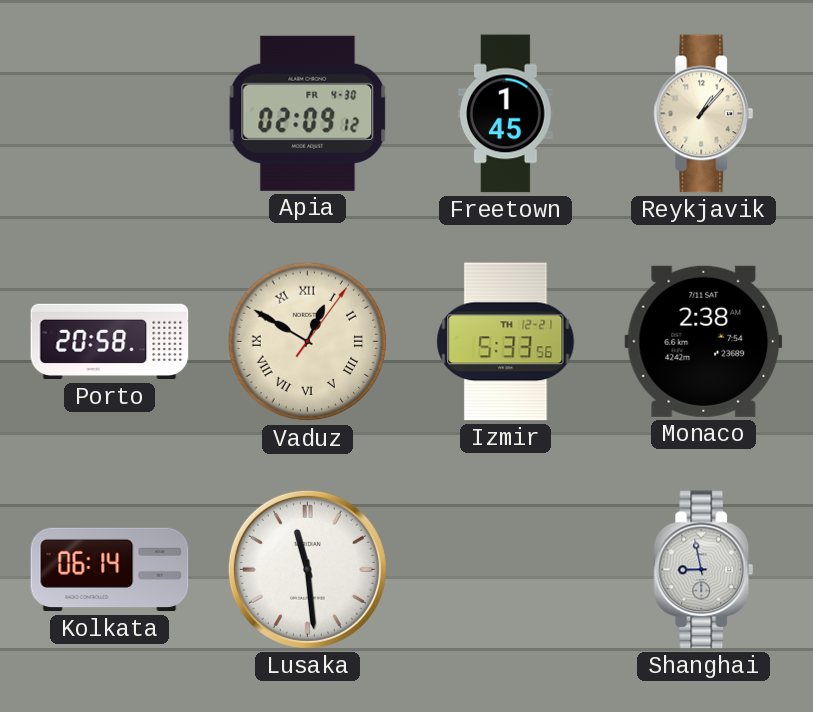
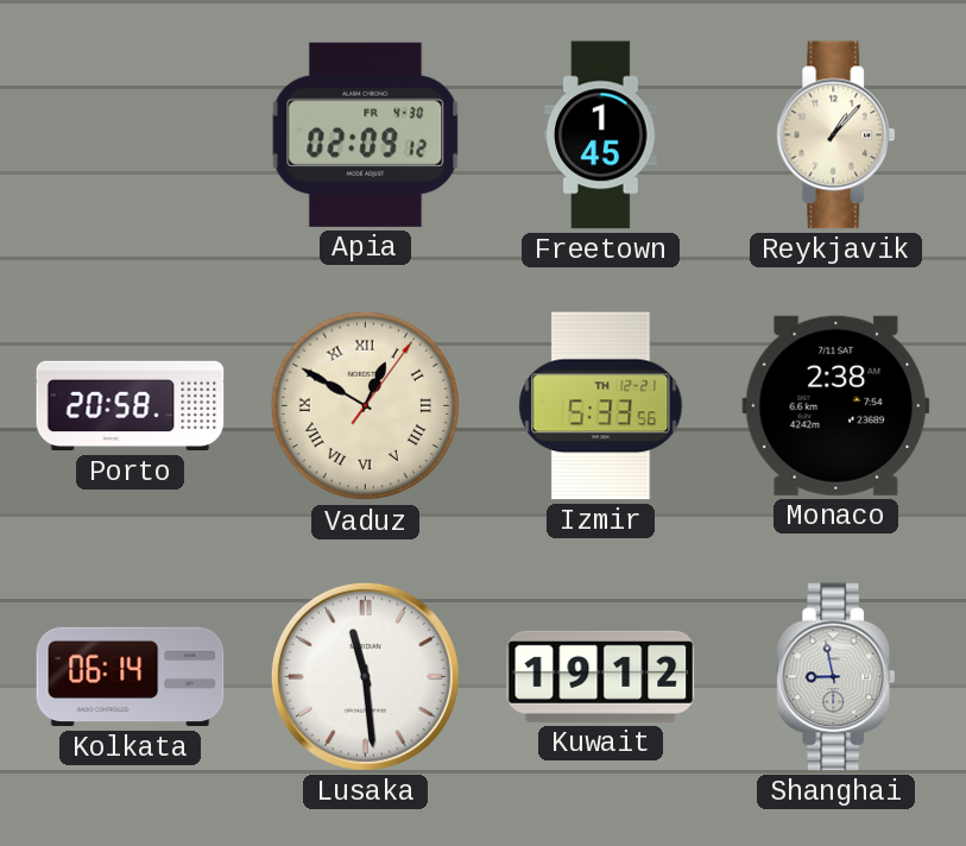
Kuwait: none -> 19:12 (601, 676)
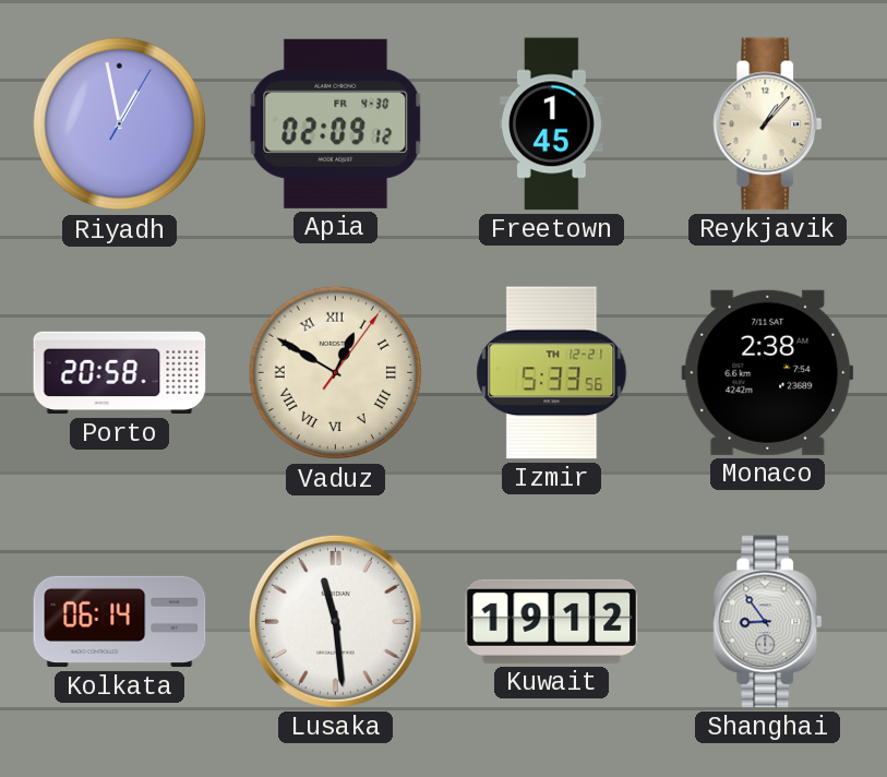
Riyadh: none -> 12:58 (120, 124)
Shanghai: 8:58 -> 8:54 (768, 622)
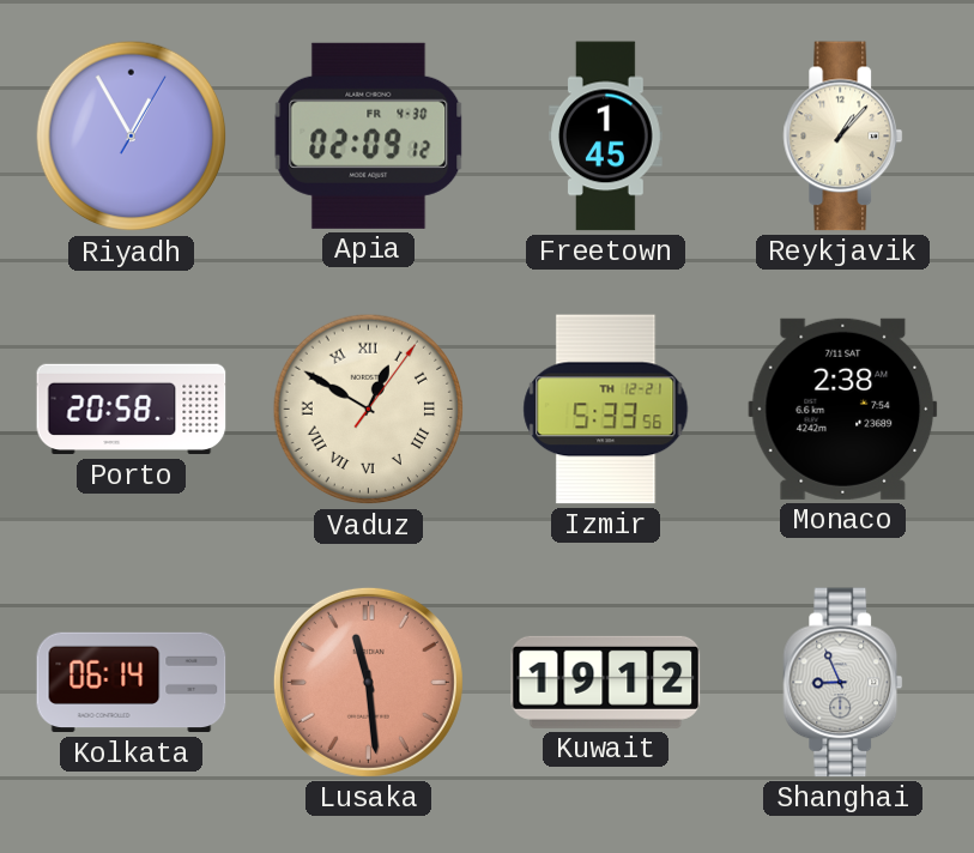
Riyadh: 12:58 -> 12:55 (132, 137)
Lusaka dial: white -> salmon (368, 682)
Shanghai: 8:54 -> 8:56 (843, 683)
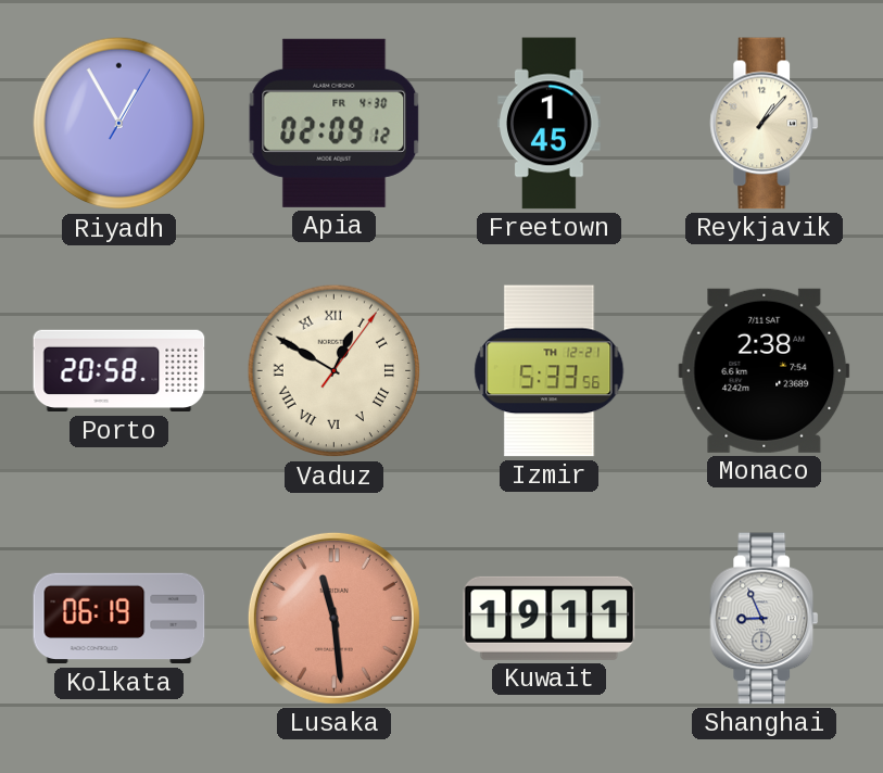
Kolkata: 06:14 -> 06:19 (119, 619)
Kuwait: 19:12 -> 19:11 (550, 618)
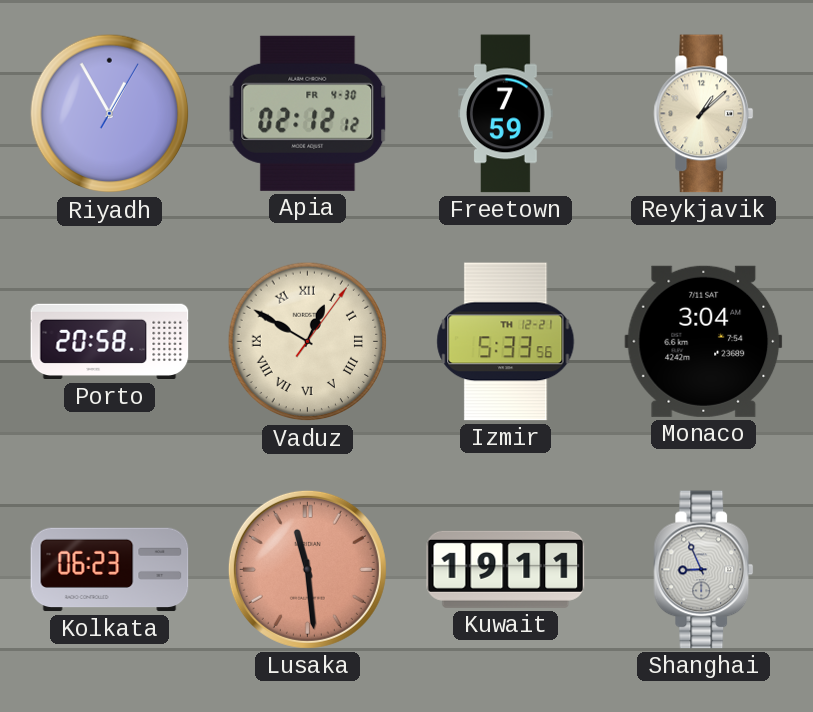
Apia: 02:09 -> 02:12 (308, 113)
Freetown: 1:45 -> 7:59 (506, 114)
Reykjavik: 1:07 -> 1:08 (704, 114)
Monaco: 2:38 -> 3:04 (704, 341)
Kolkata: 06:19 -> 06:23 (110, 570)
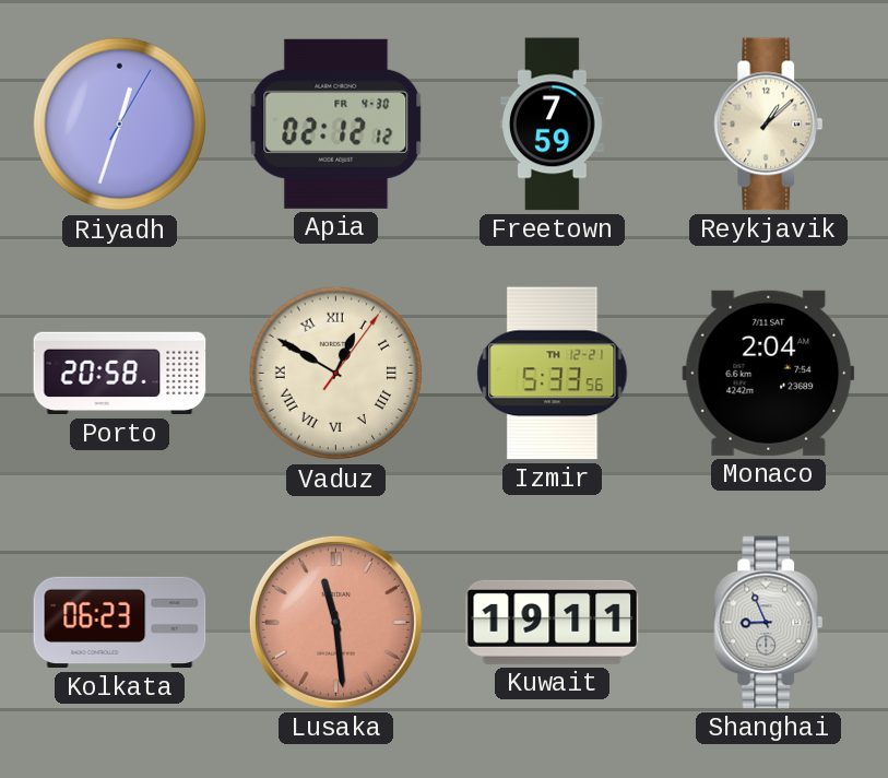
Riyadh: 12:55 -> 12:33 (120, 125)
Monaco: 3:04 -> 2:04 (769, 373)
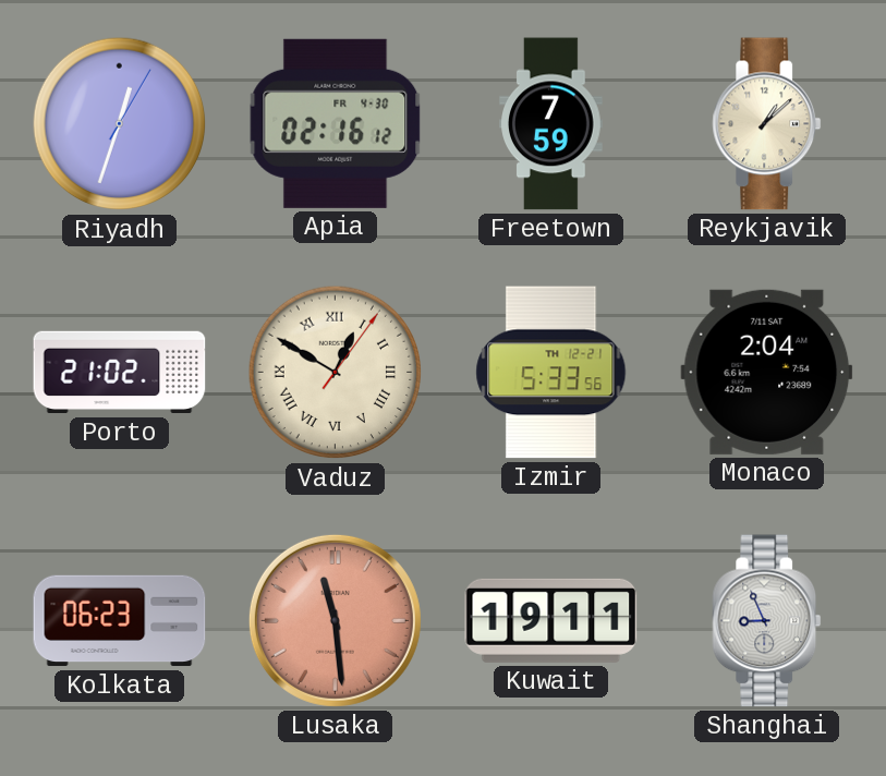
Apia: 02:12 -> 02:16 (336, 123)
Porto: 20:58 -> 21:02 (120, 373)
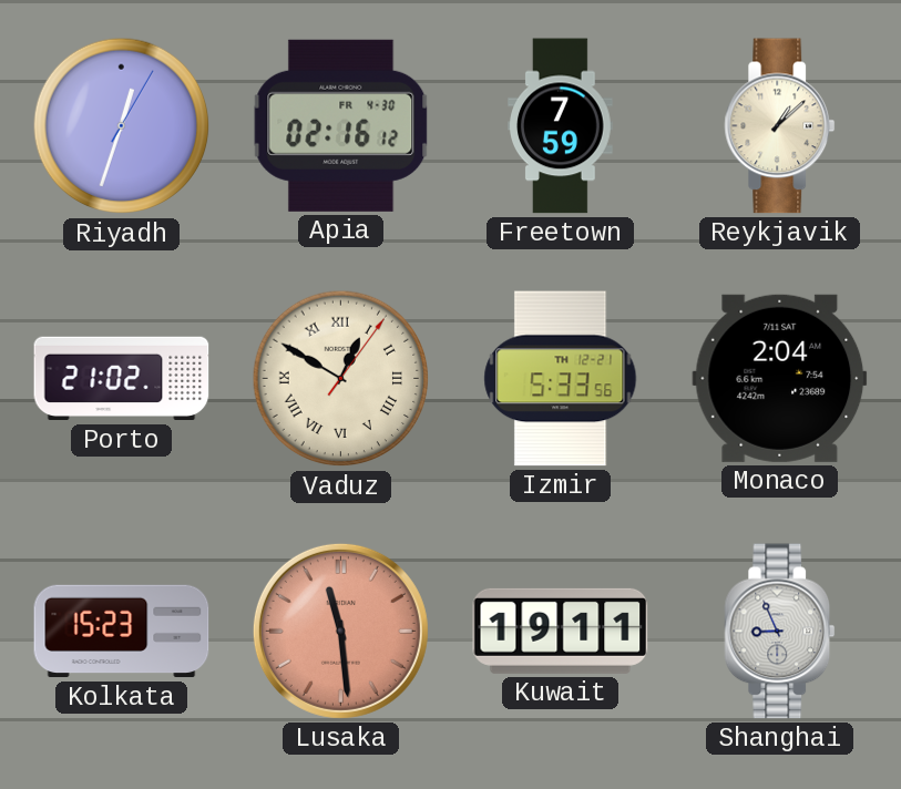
Kolkata: 06:23 -> 15:23 (122, 632)
